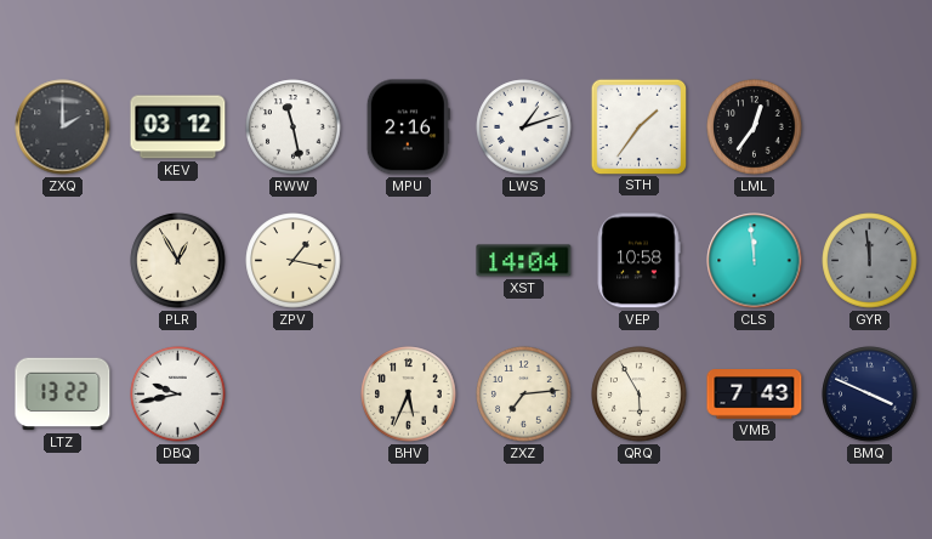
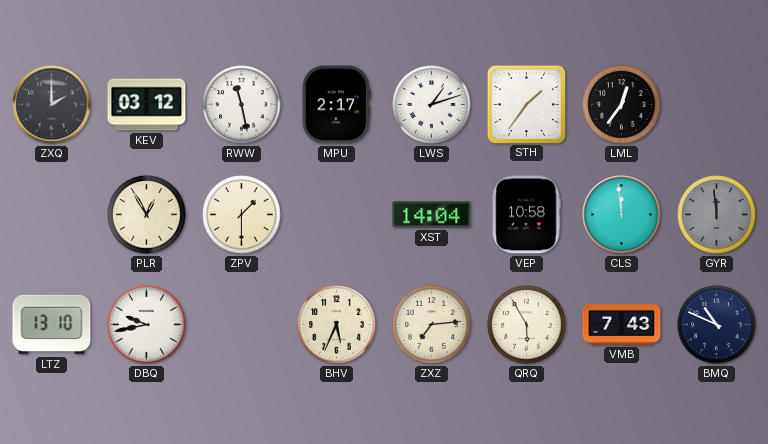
MPU: 2:16 -> 2:17 (336, 105)
ZPV: 1:17 -> 1:30 (242, 215)
LTZ: 13:22 -> 13:10 (52, 325)
BMQ: 3:49 -> 10:49 (717, 325)
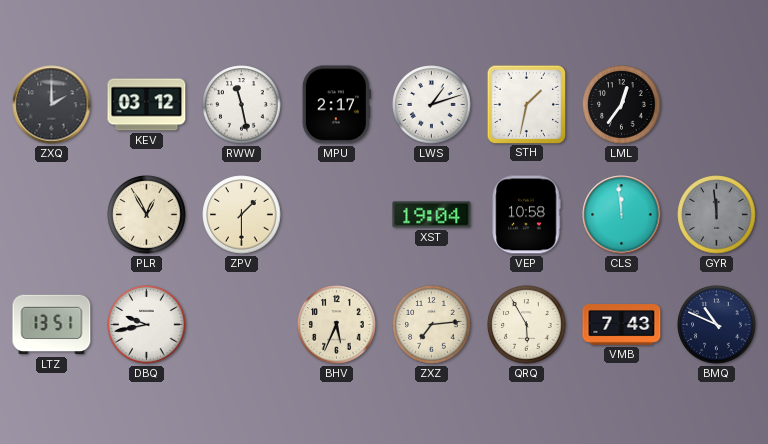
STH: 1:36 -> 1:32 (526, 104)
XST: 14:04 -> 19:04 (432, 215)
LTZ: 13:10 -> 13:51 (52, 325)
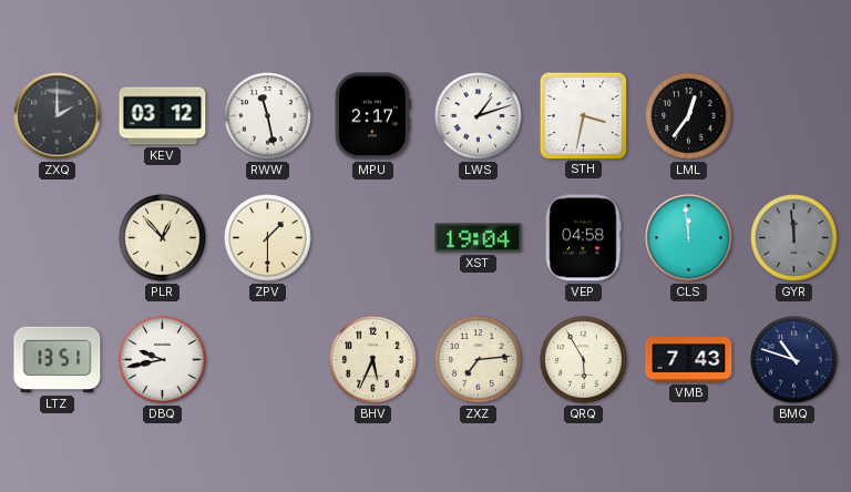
STH: 1:32 -> 3:32 (583, 115)
PLR: 12:55 -> 12:53 (163, 238)
VEP: 10:58 -> 04:58 (583, 238)
BMQ: 10:49 -> 10:48 (794, 360)
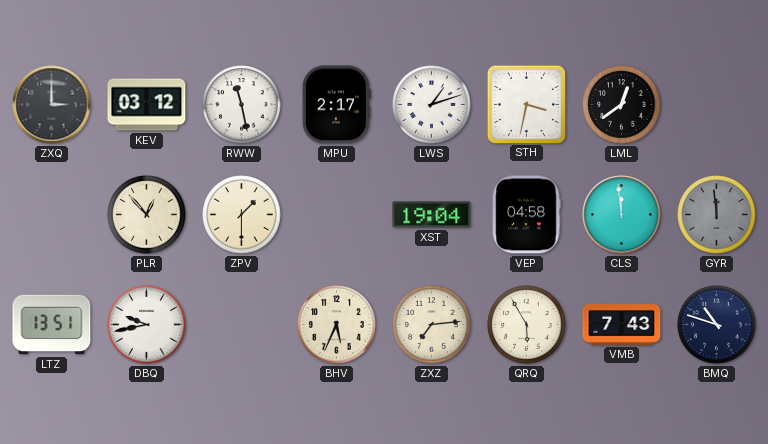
ZXQ: 2:00 -> 3:00 (52, 105)
LML: 12:36 -> 12:39 (622, 105)
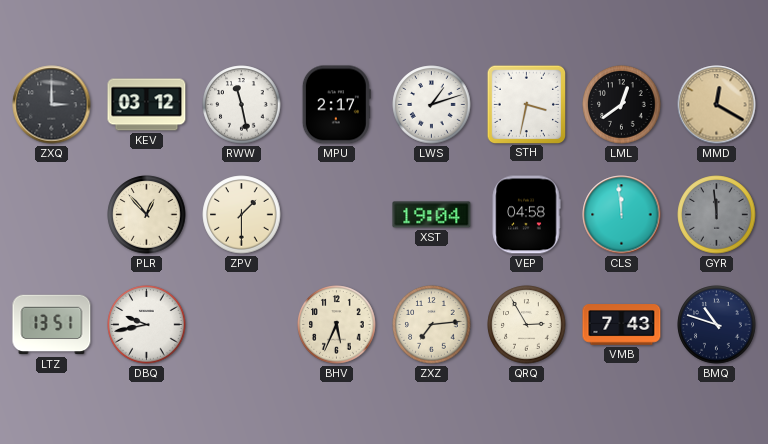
MMD: none -> 12:20 (717, 105)
QRQ: 5:55 -> 2:55 (527, 325)
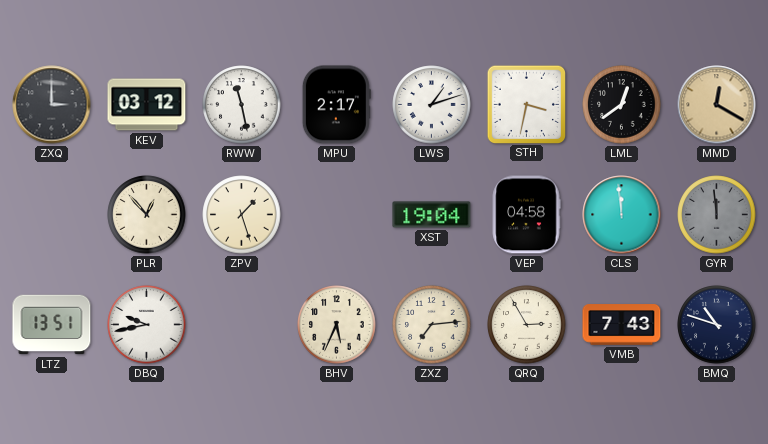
ZPV: 1:30 -> 1:27 (242, 215)
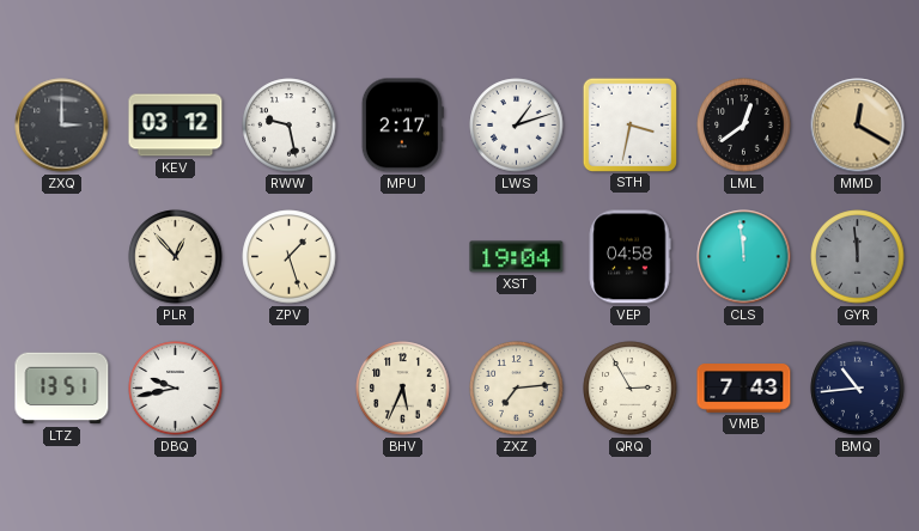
RWW: 11:28 -> 9:28 (290, 126)
BMQ: 10:48 -> 10:44 (858, 389)
